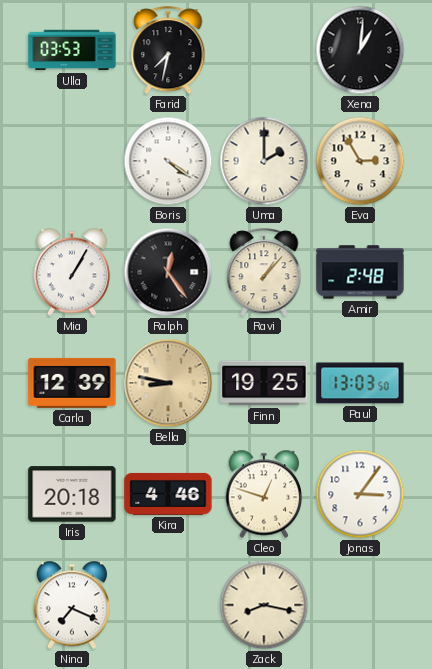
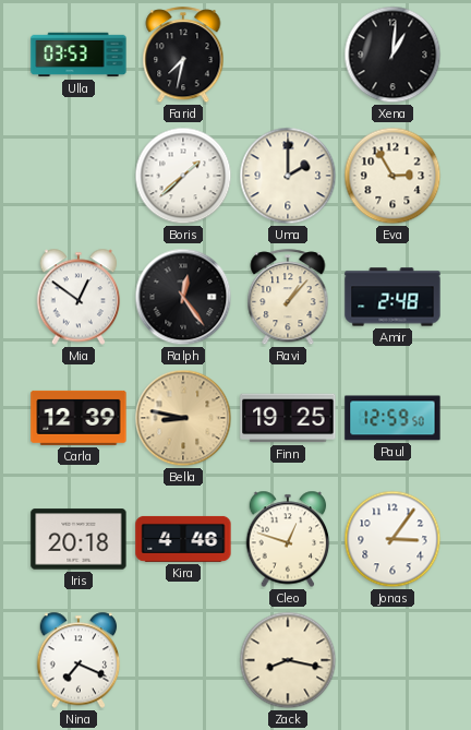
Boris: 4:21 -> 1:38 (183, 176)
Mia: 1:05 -> 12:51 (78, 297)
Paul: 13:03 -> 12:59 (392, 418)
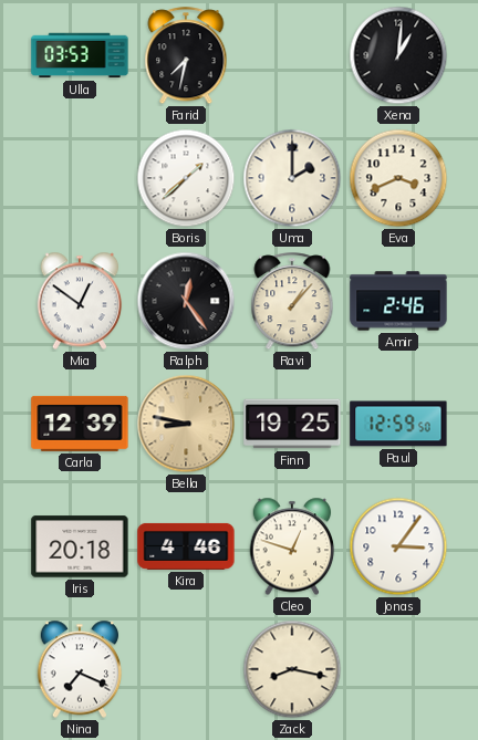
Eva: 2:55 -> 3:41 (398, 178)
Amir: 2:48 -> 2:46 (398, 301)
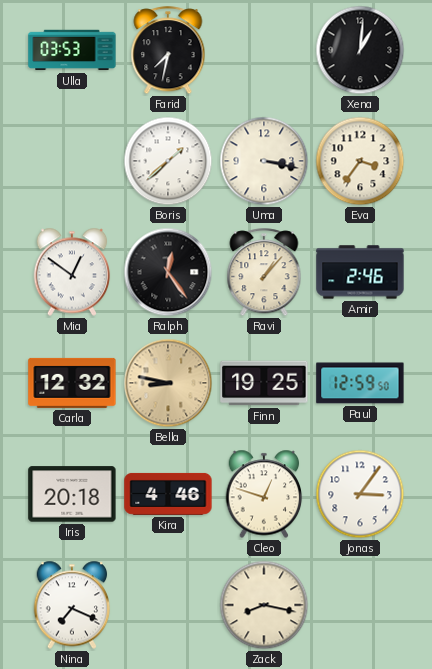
Uma: 2:00 -> 3:17 (264, 161)
Eva: 3:41 -> 3:36 (360, 161)
Carla: 12:39 -> 12:32 (72, 383)
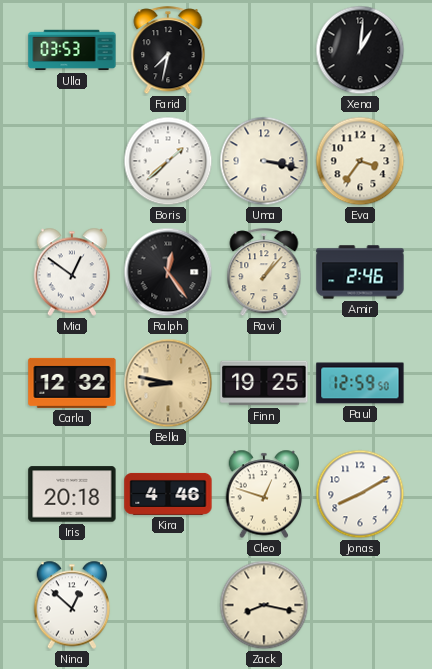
Jonas: 3:06 -> 8:10 (360, 494)
Nina: 7:19 -> 12:52 (72, 605)
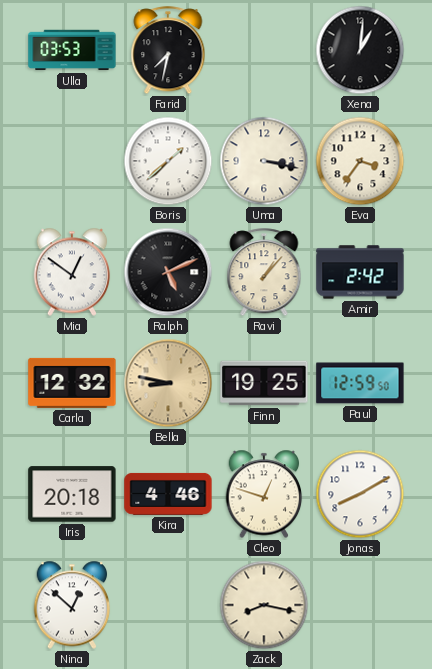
Ralph: 12:24 -> 5:11 (168, 272)
Amir: 2:46 -> 2:42 (360, 272)
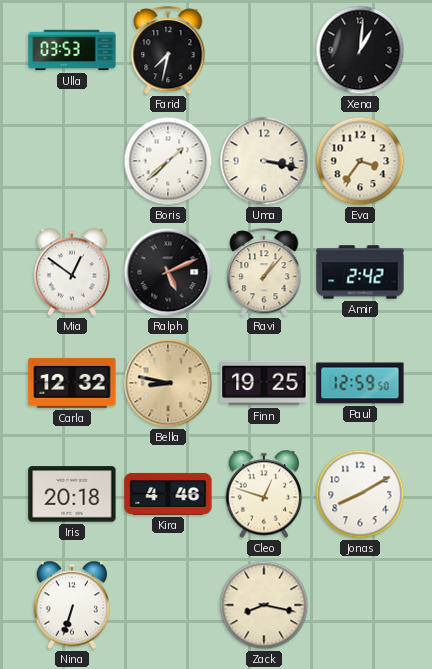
Nina: 12:52 -> 6:33 (72, 605)
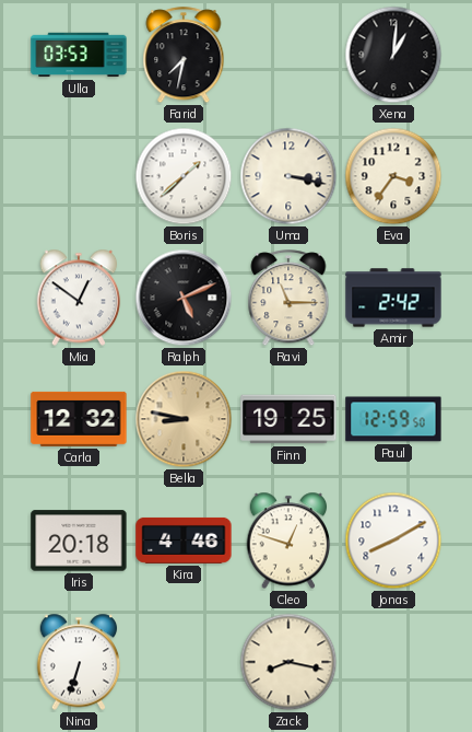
Ravi: 1:07 -> 11:15 (288, 299)
